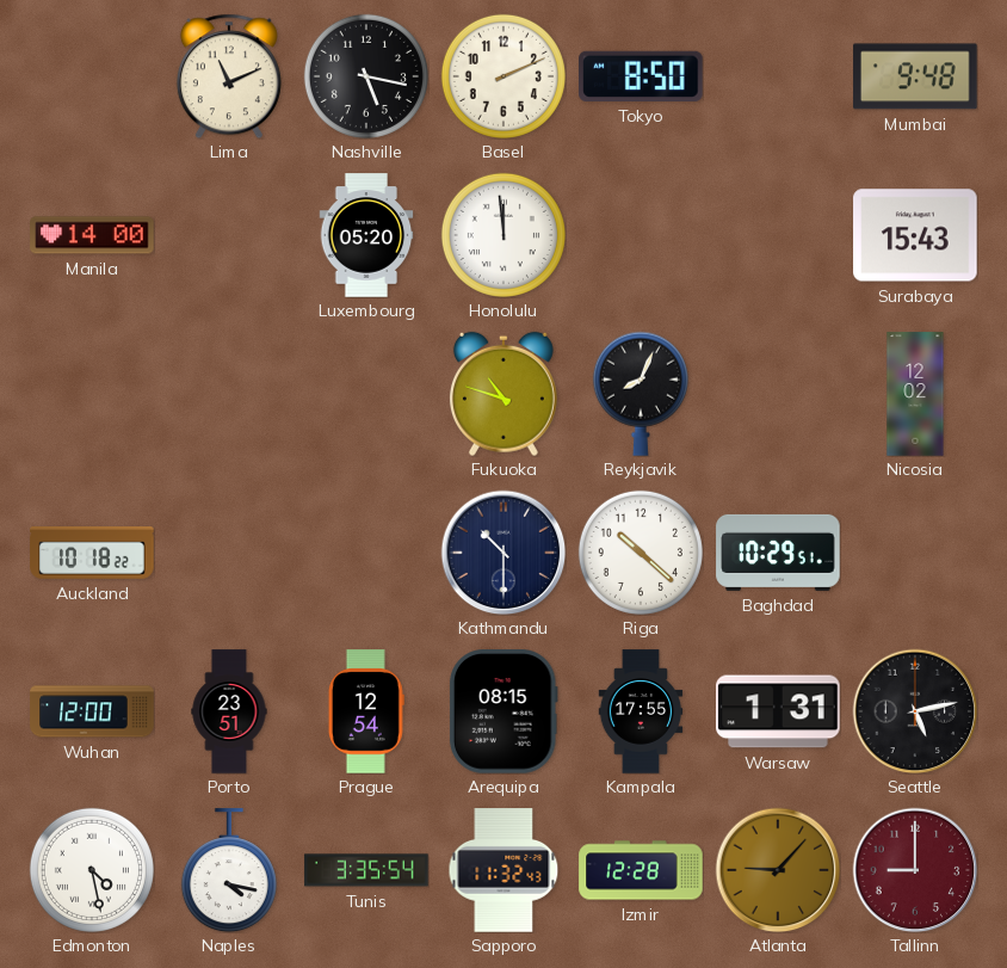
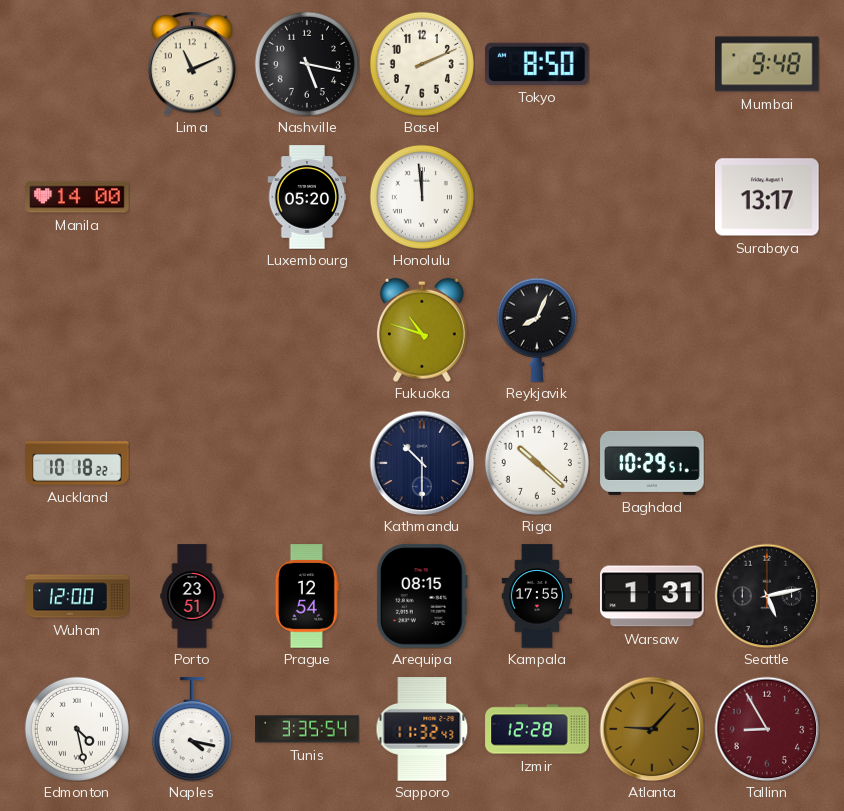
Surabaya: 15:43 -> 13:17 (767, 197)
Nicosia: 12:02 -> none (915, 394)
Tallinn: 9:00 -> 8:55 (767, 729)
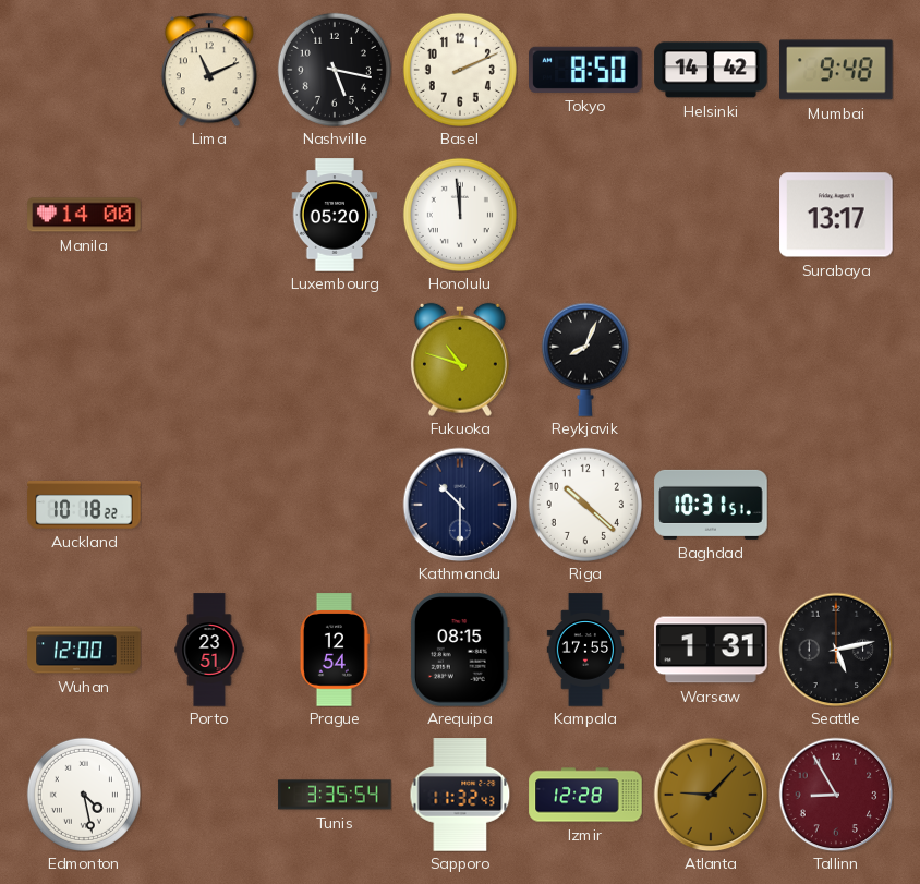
Helsinki: none -> 14:42 (711, 70)
Baghdad: 10:29 -> 10:31 (711, 505)
Naples: 4:17 -> none (192, 729)
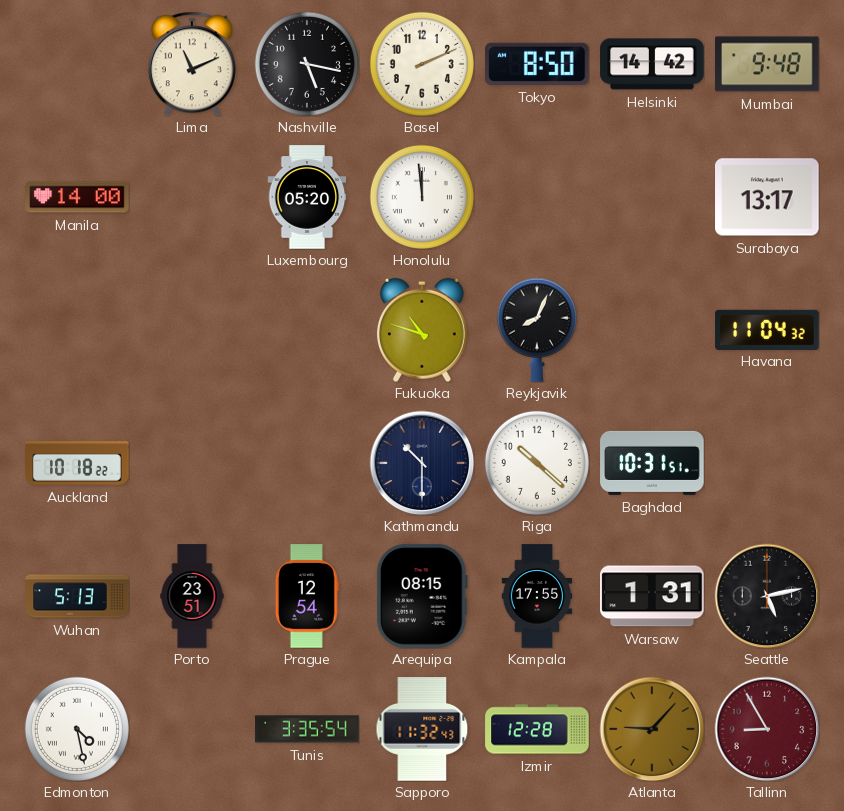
Havana: none -> 11:04 (767, 329)
Wuhan: 12:00 -> 5:13 (77, 596)
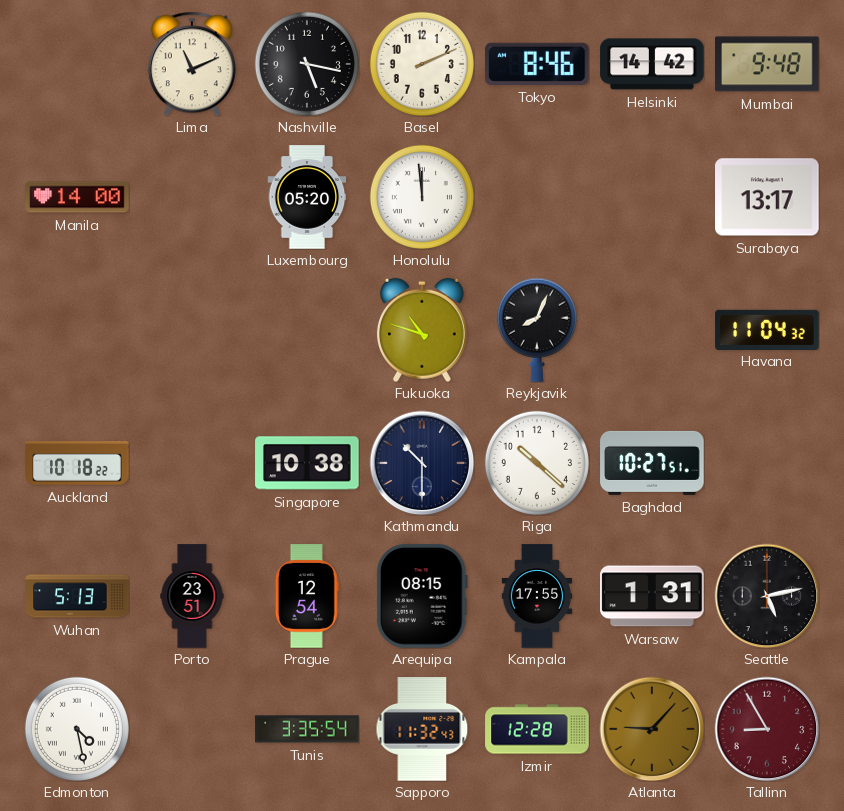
Tokyo: 8:50 -> 8:46 (537, 64)
Singapore: none -> 10:38 (307, 463)
Baghdad: 10:31 -> 10:27 (652, 463)
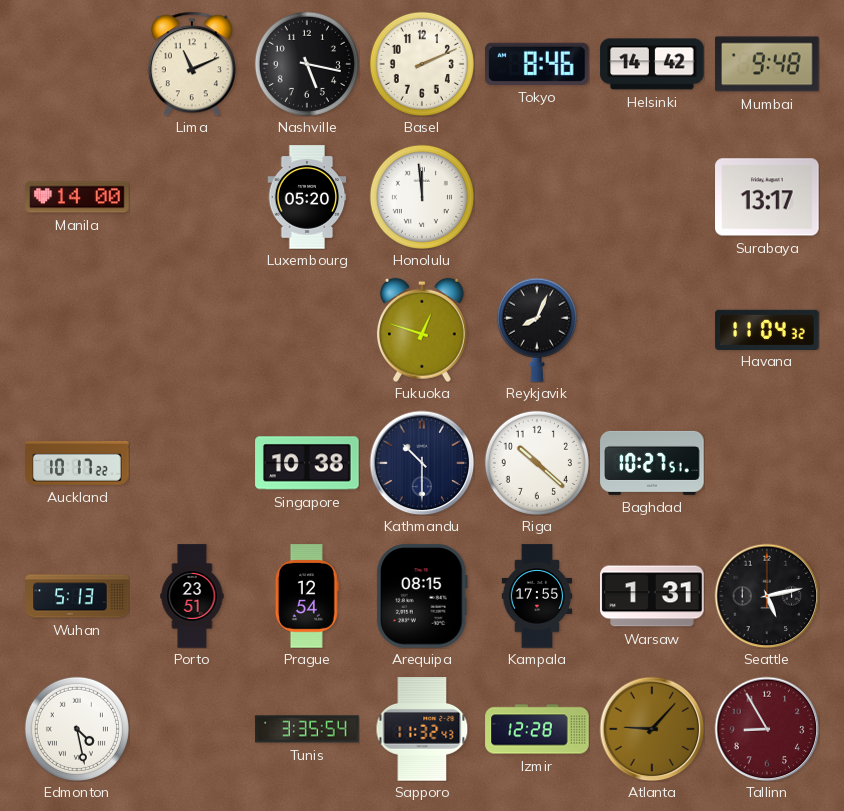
Fukuoka: 10:48 -> 12:48 (422, 330)
Auckland: 10:18 -> 10:17 (77, 464)
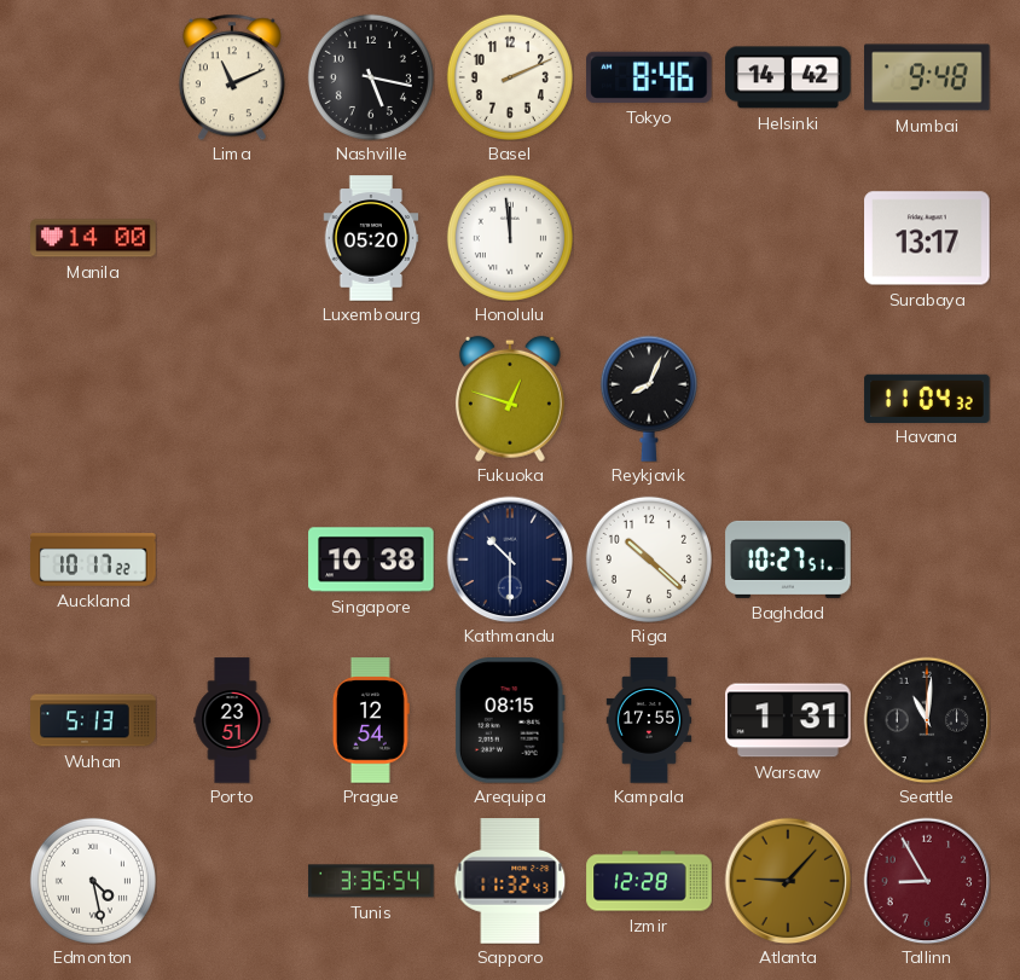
Seattle: 5:13 -> 11:01 (927, 720)
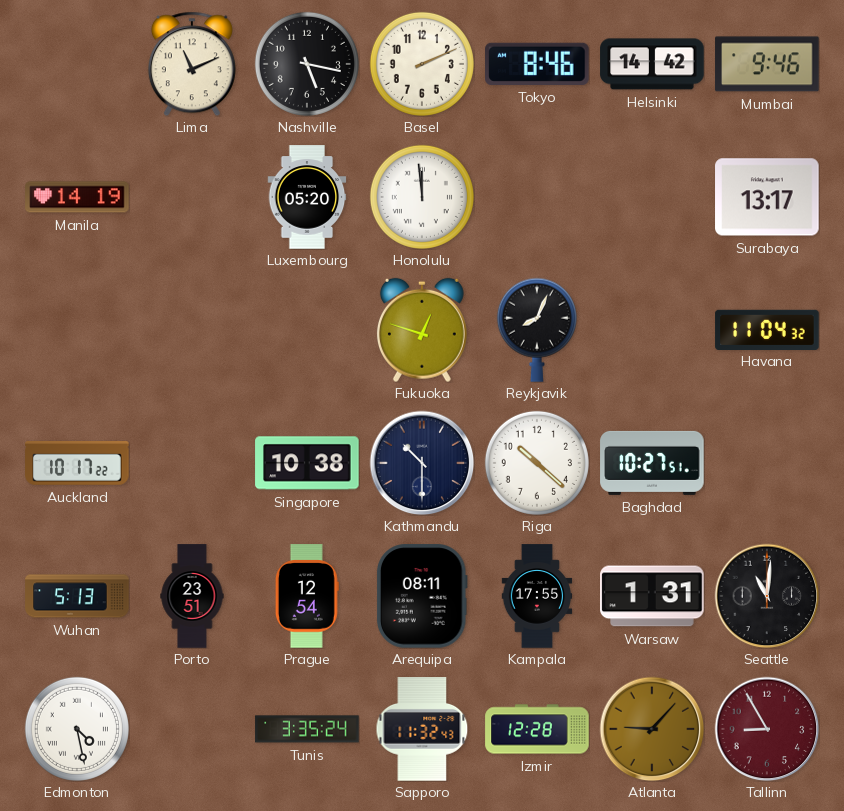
Mumbai: 9:48 -> 9:46 (767, 64)
Manila: 14:00 -> 14:19 (77, 197)
Arequipa: 08:15 -> 08:11 (422, 596)
Tunis: 3:35:54 -> 3:35:24 (307, 729)
